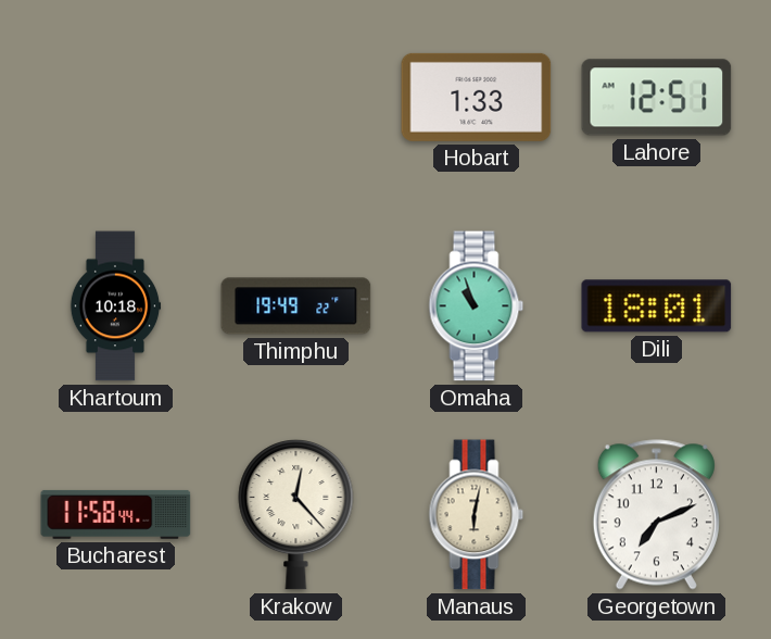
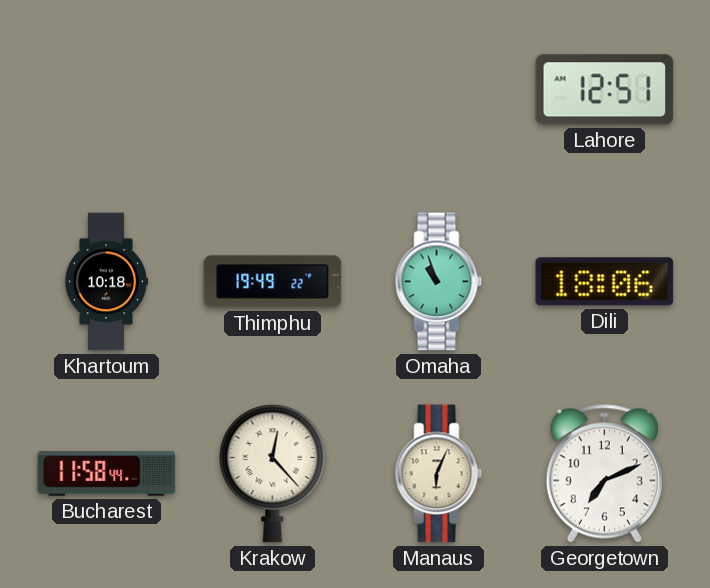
Hobart: 1:33 -> none (477, 97)
Dili: 18:01 -> 18:06 (605, 282)
Manaus: 6:02 -> 6:04 (439, 474)
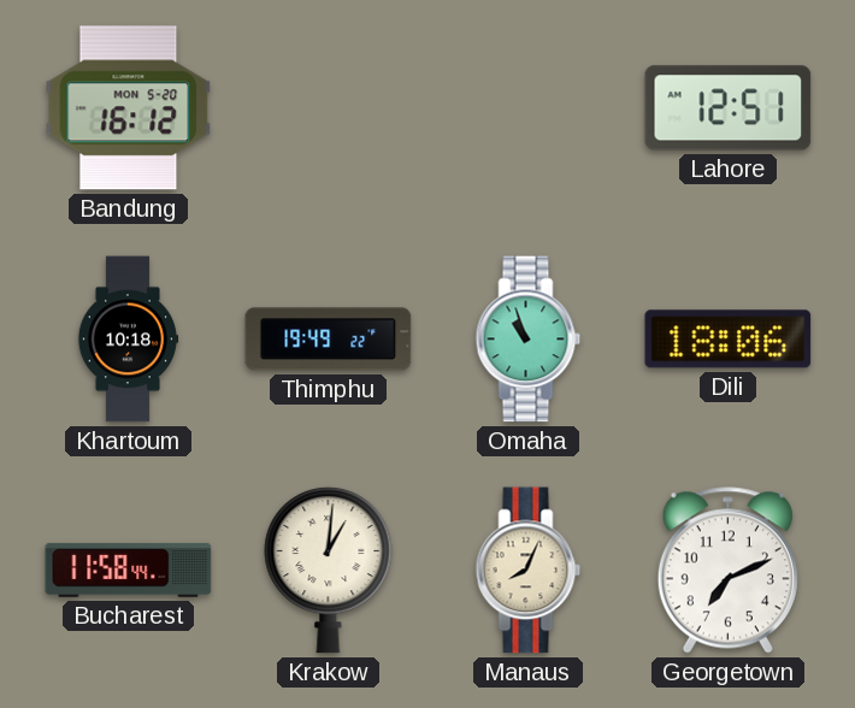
Bandung: none -> 16:12 (129, 108)
Krakow: 12:23 -> 1:01 (329, 571)
Manaus: 6:04 -> 8:04 (529, 571)
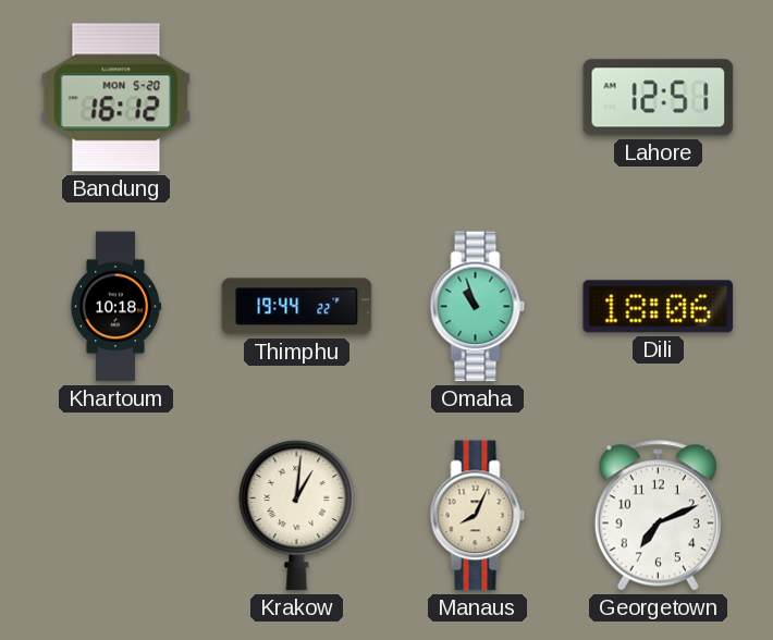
Thimphu: 19:49 -> 19:44 (297, 307)
Bucharest: 11:58 -> none (129, 570)
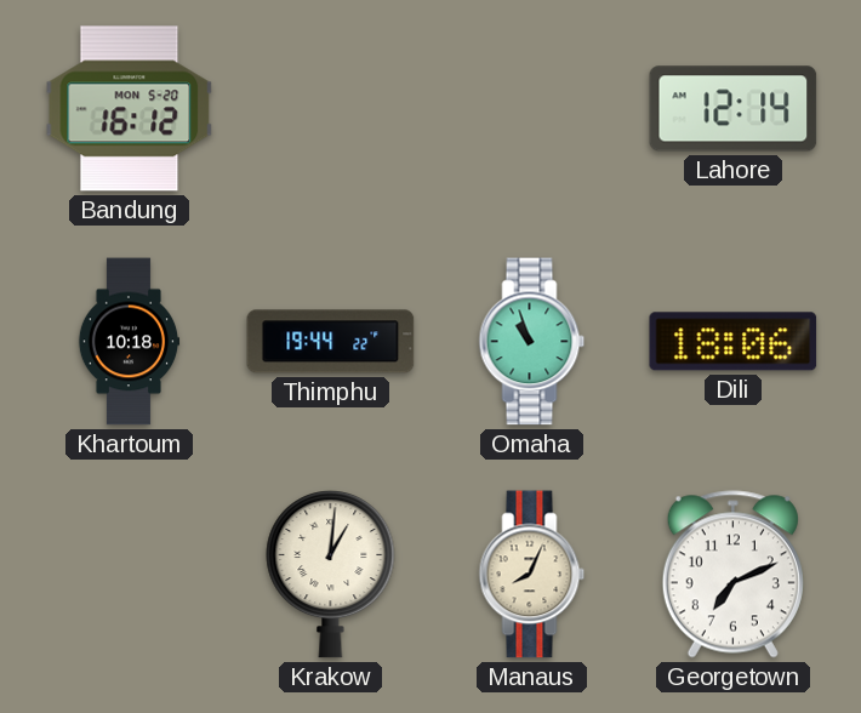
Lahore: 12:51 -> 12:14 (734, 109)
